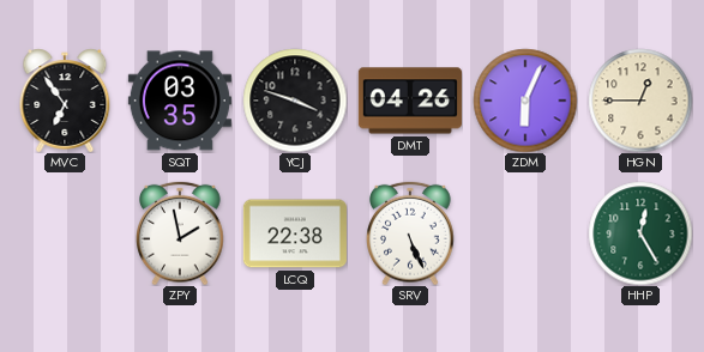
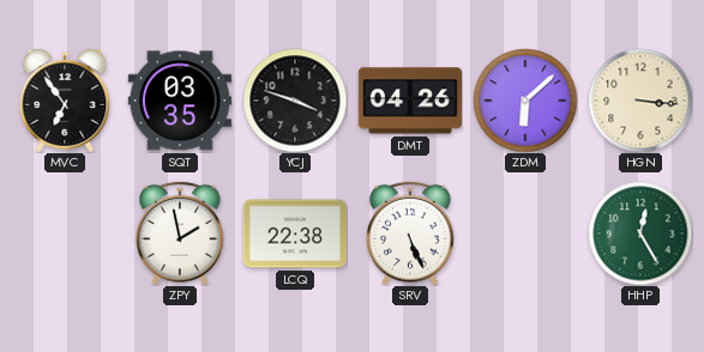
ZDM: 6:04 -> 6:08 (525, 101)
HGN: 12:45 -> 3:16 (640, 101)
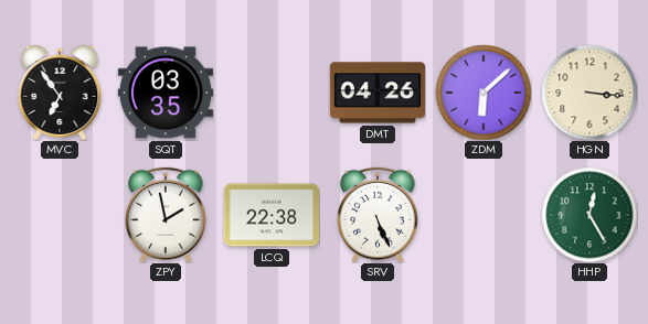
YCJ: 3:48 -> none (295, 101)
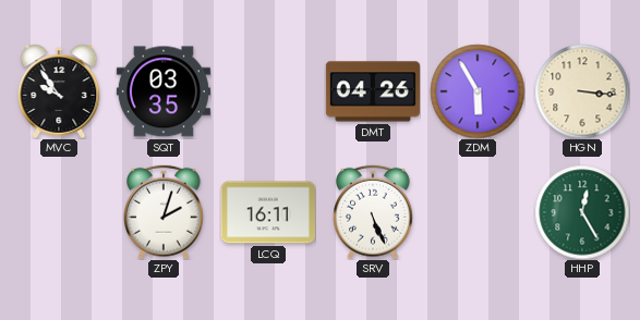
MVC: 6:54 -> 9:54 (59, 91)
ZDM: 6:08 -> 5:55 (478, 91)
ZPY: 1:58 -> 2:03 (165, 212)
LCQ: 22:38 -> 16:11 (268, 212)
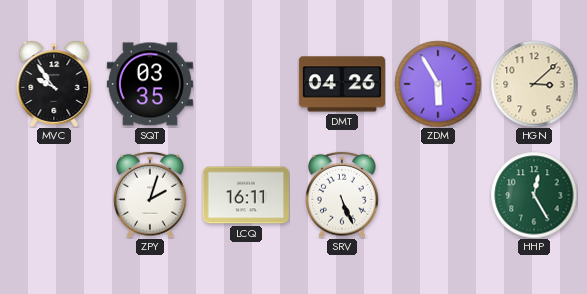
HGN: 3:16 -> 3:08 (534, 84)
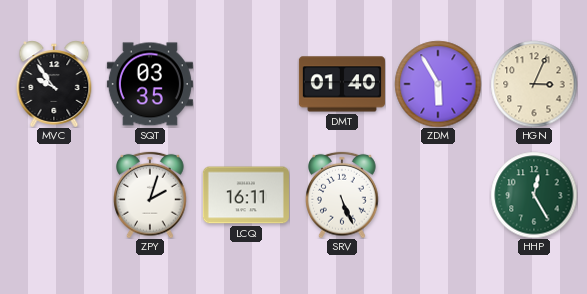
DMT: 04:26 -> 01:40 (342, 84)
HGN: 3:08 -> 3:04 (534, 84)
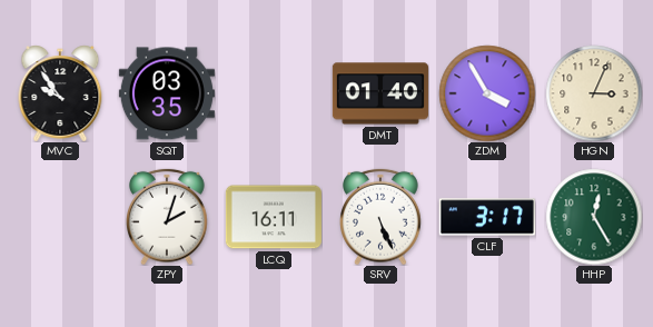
ZDM: 5:55 -> 3:55 (487, 93)
CLF: none -> 3:17 (487, 217)
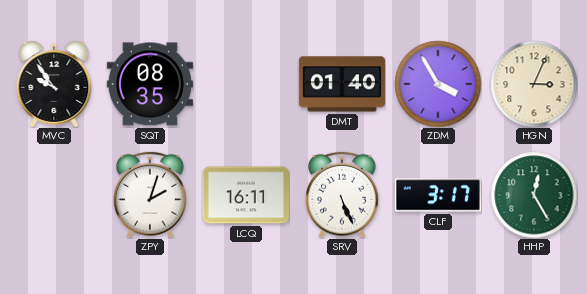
SQT: 03:35 -> 08:35 (150, 84)
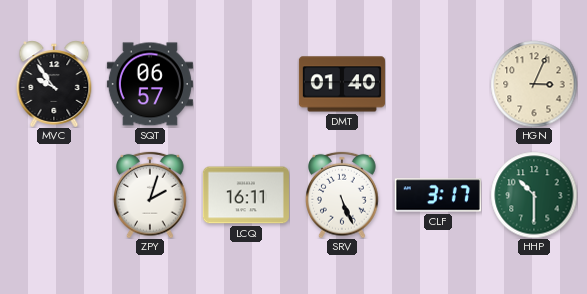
SQT: 08:35 -> 06:57 (150, 84)
ZDM: 3:55 -> none (438, 84)
HHP: 12:25 -> 10:30 (534, 195)
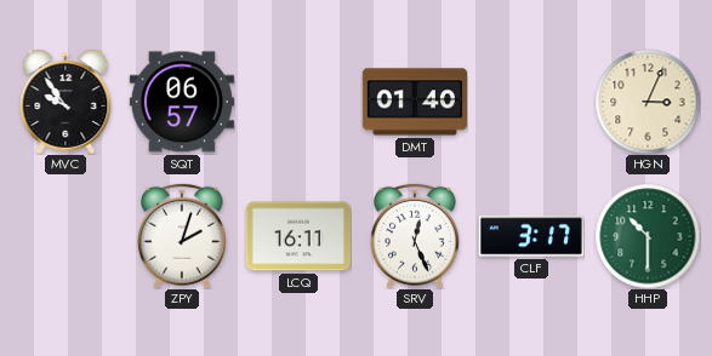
SRV: 5:26 -> 12:26 (416, 236)
